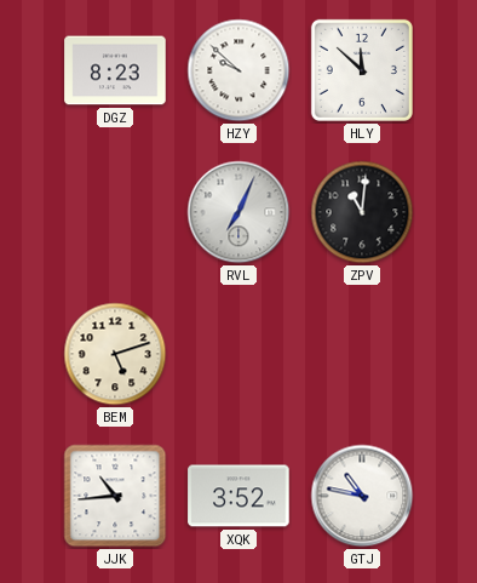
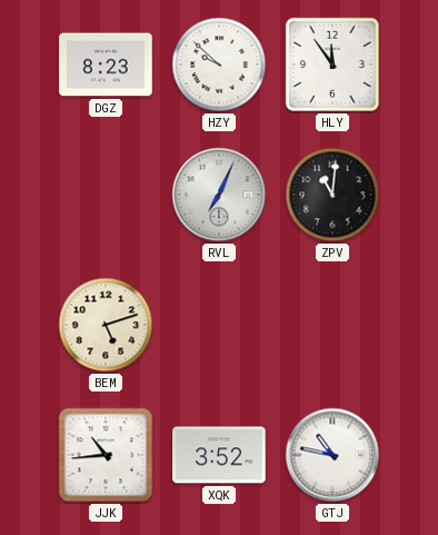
HLY: 11:52 -> 11:54 (332, 65)
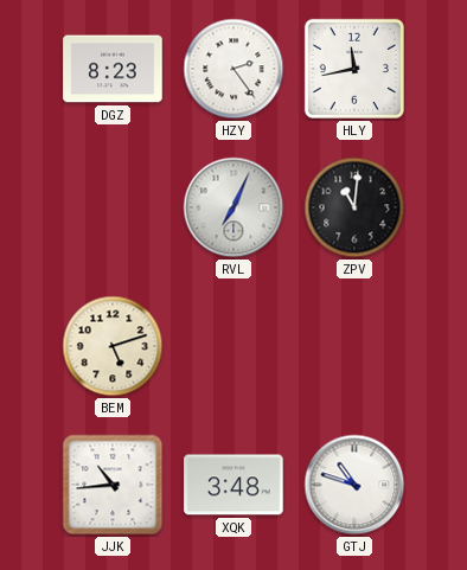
HZY: 9:52 -> 2:24 (233, 69)
HLY: 11:54 -> 11:43 (354, 69)
XQK: 3:52 -> 3:48 (233, 485)
GTJ: 10:47 -> 10:48 (354, 485)
